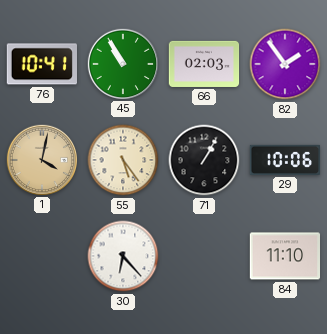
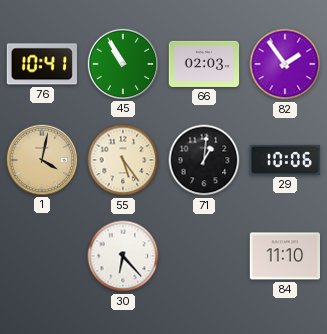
71: 1:05 -> 1:01 (204, 160)
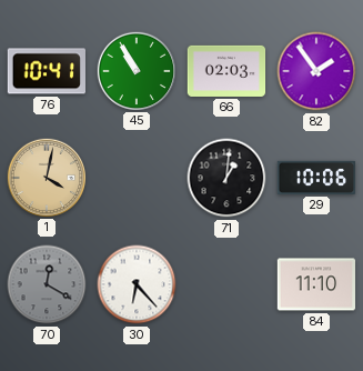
55: 5:24 -> none (123, 160)
70: none -> 12:20 (47, 284)
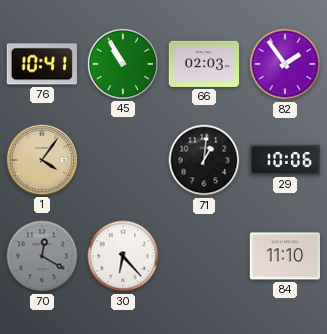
1: 4:02 -> 4:06 (41, 159)
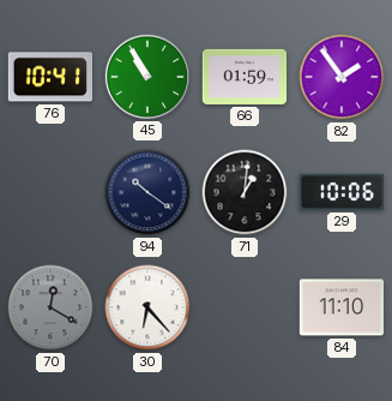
66: 02:03 -> 01:59 (245, 77)
1: 4:06 -> none (41, 159)
94: none -> 10:21 (147, 192)
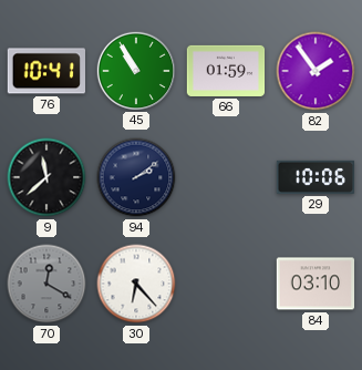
9: none -> 11:38 (46, 177)
94: 10:21 -> 2:09 (136, 177)
71: 1:01 -> none (245, 192)
84: 11:10 -> 03:10 (316, 284)
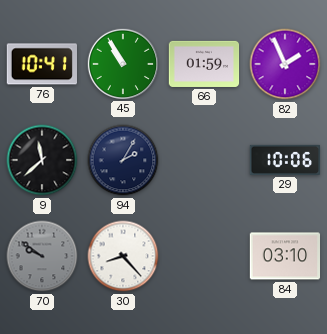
82: 1:54 -> 1:56 (285, 64)
94: 2:09 -> 2:05 (123, 160)
70: 12:20 -> 9:51 (42, 256)
30: 6:23 -> 8:23 (123, 256)
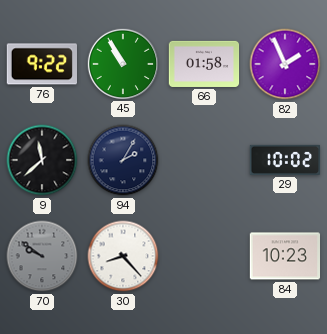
76: 10:41 -> 9:22 (41, 64)
66: 01:59 -> 01:58 (204, 64)
29: 10:06 -> 10:02 (285, 160)
84: 03:10 -> 10:23 (285, 256)
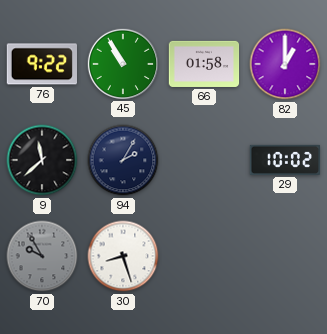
82: 1:56 -> 1:00 (285, 64)
70: 9:51 -> 9:55 (42, 256)
30: 8:23 -> 8:27 (123, 256)
84: 10:23 -> none (285, 256)
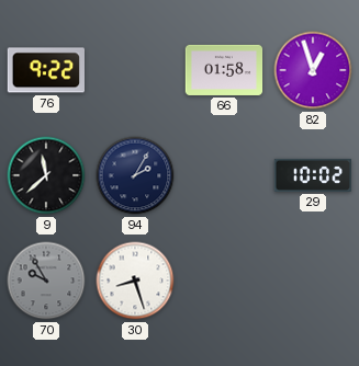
45: 10:55 -> none (122, 63)
82: 1:00 -> 12:57 (313, 70)
